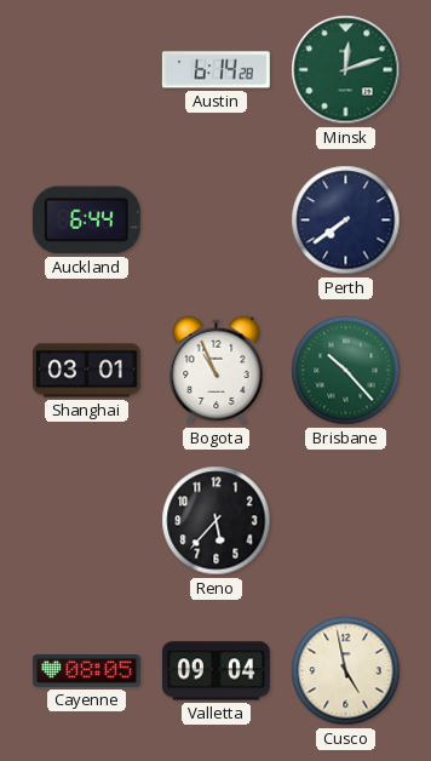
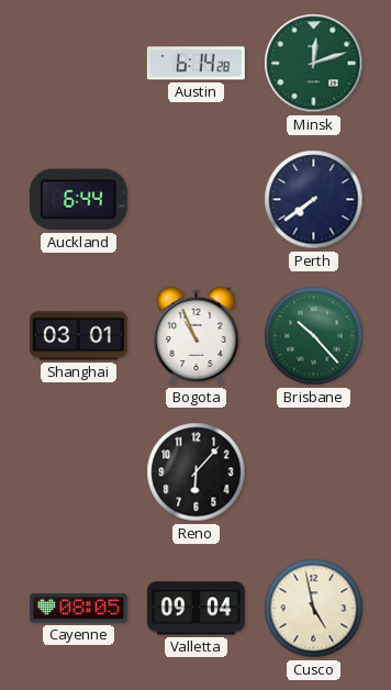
Reno: 5:37 -> 6:07 (197, 472)
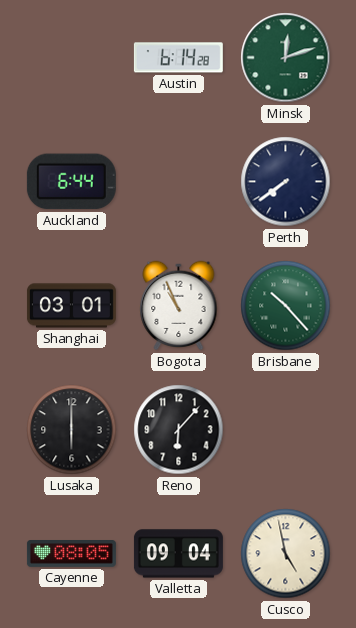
Lusaka: none -> 6:00 (72, 430)
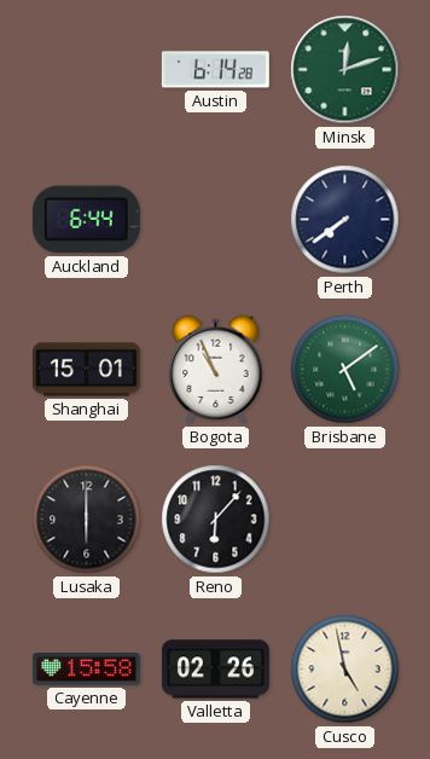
Shanghai: 03:01 -> 15:01 (86, 370)
Brisbane: 10:23 -> 5:09 (345, 370)
Cayenne: 08:05 -> 15:58 (86, 670)
Valletta: 09:04 -> 02:26 (215, 670)
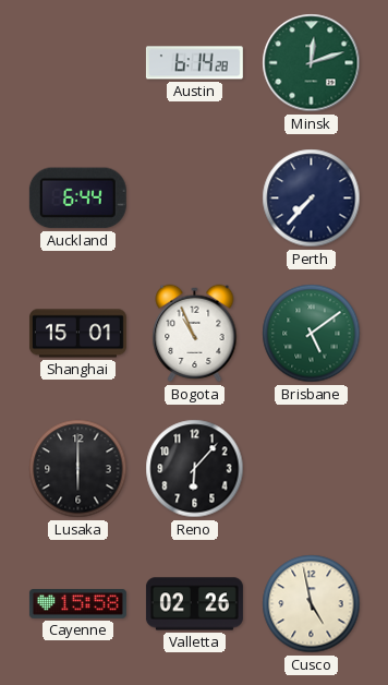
Perth: 7:39 -> 7:37 (312, 199)
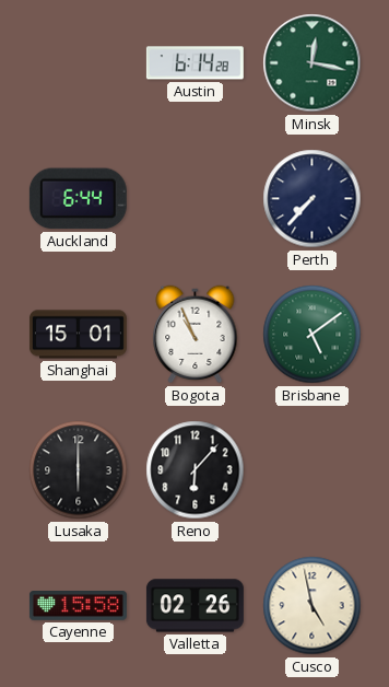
Minsk: 12:12 -> 12:17 (313, 63)
